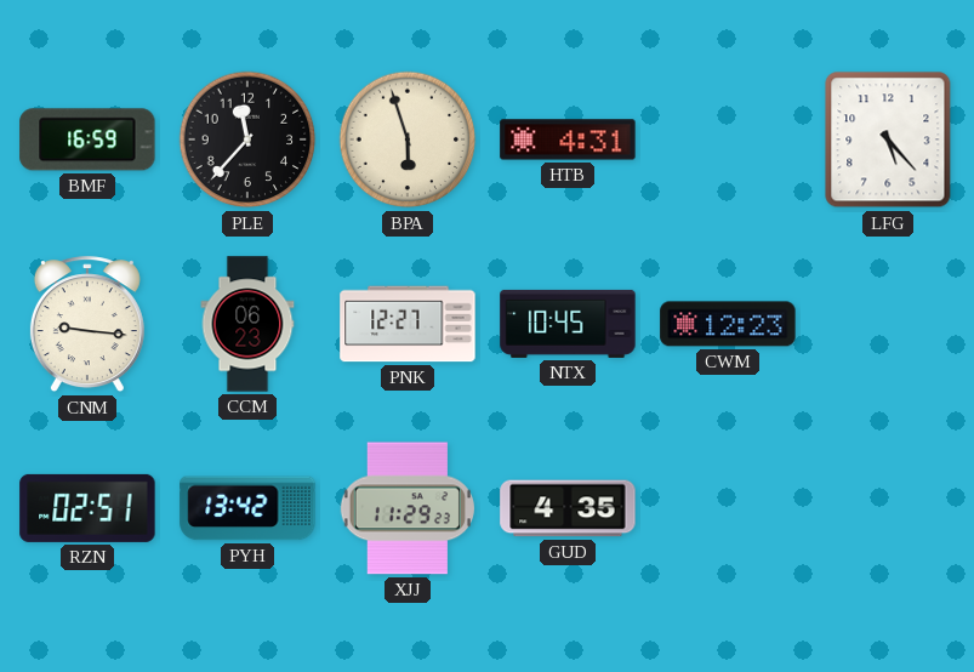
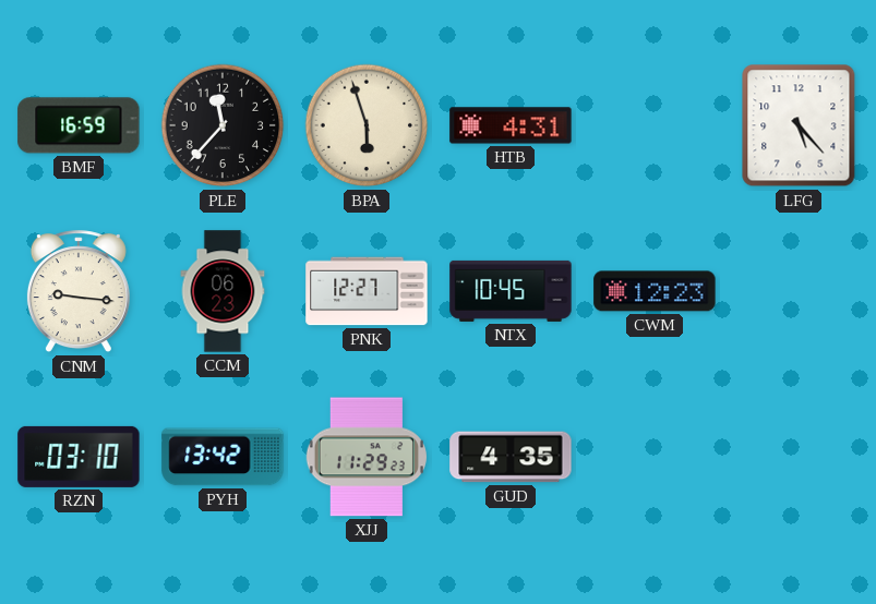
RZN: 02:51 -> 03:10 (79, 457)
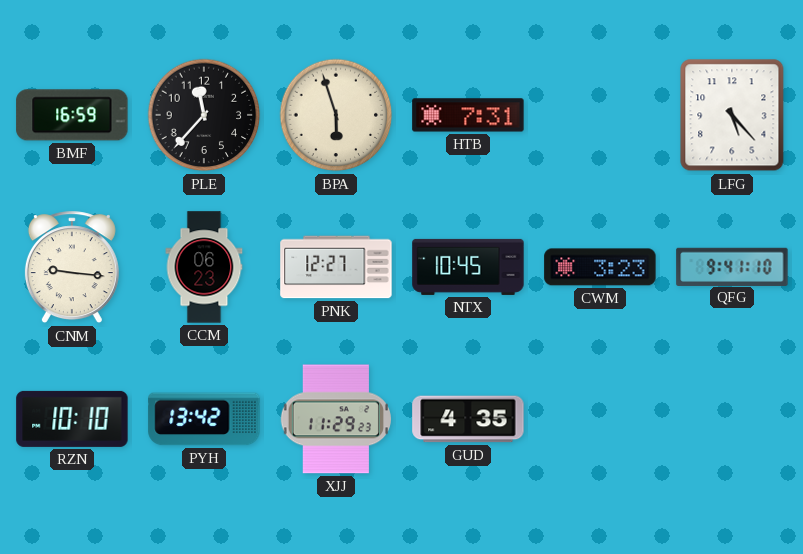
HTB: 4:31 -> 7:31 (468, 115)
CWM: 12:23 -> 3:23 (600, 267)
QFG: none -> 9:41 (732, 266)
RZN: 03:10 -> 10:10 (72, 419)
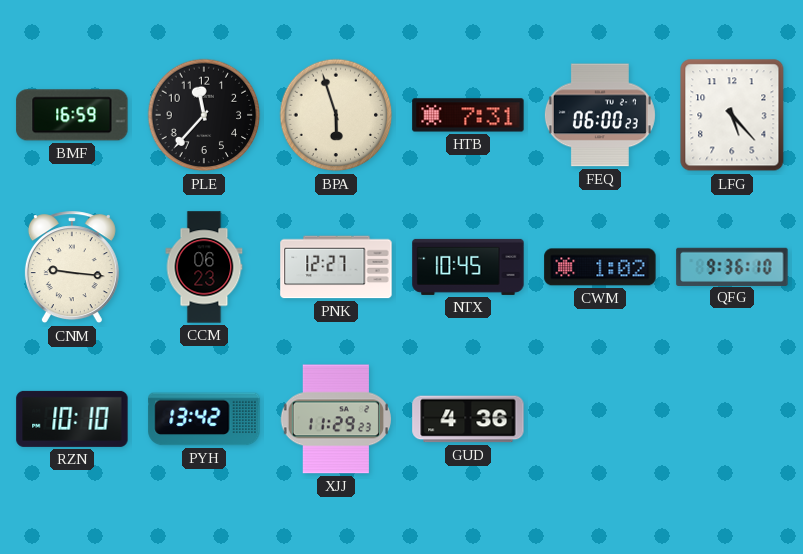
FEQ: none -> 06:00 (600, 115)
CWM: 3:23 -> 1:02 (600, 267)
QFG: 9:41 -> 9:36 (732, 266)
GUD: 4:35 -> 4:36 (468, 419)
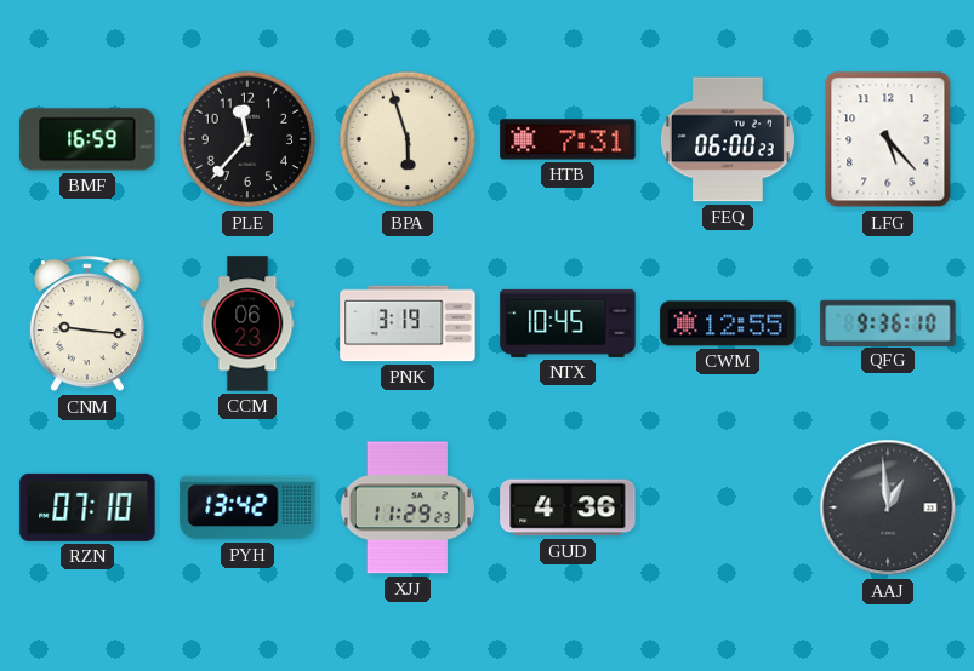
PNK: 12:27 -> 3:19 (408, 323)
CWM: 1:02 -> 12:55 (728, 323)
RZN: 10:10 -> 07:10 (87, 507)
AAJ: none -> 12:59 (888, 507)
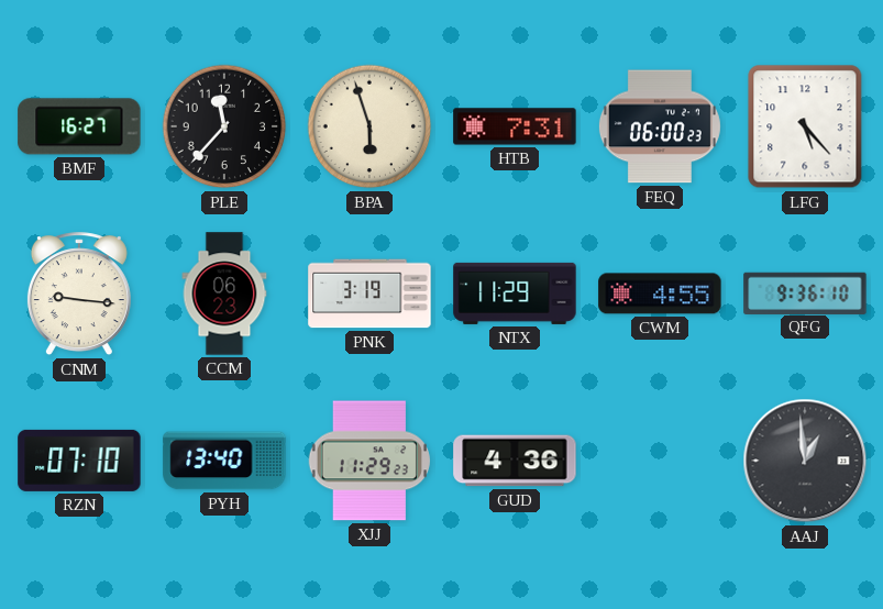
BMF: 16:59 -> 16:27 (79, 126)
NTX: 10:45 -> 11:29 (515, 294)
CWM: 12:55 -> 4:55 (660, 294)
PYH: 13:42 -> 13:40 (224, 461)
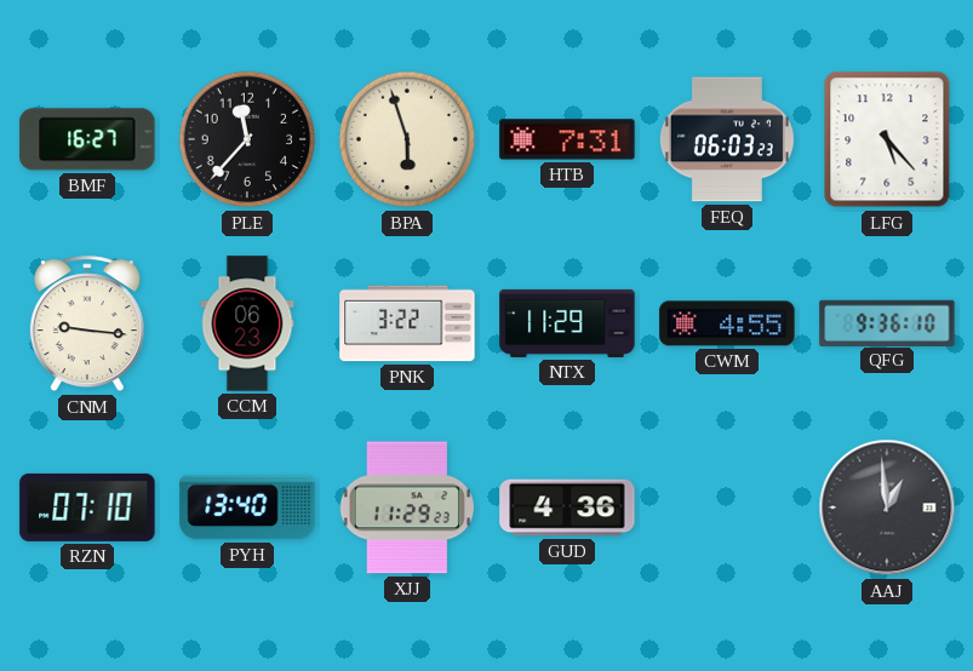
FEQ: 06:00 -> 06:03 (727, 139)
PNK: 3:19 -> 3:22 (407, 323)
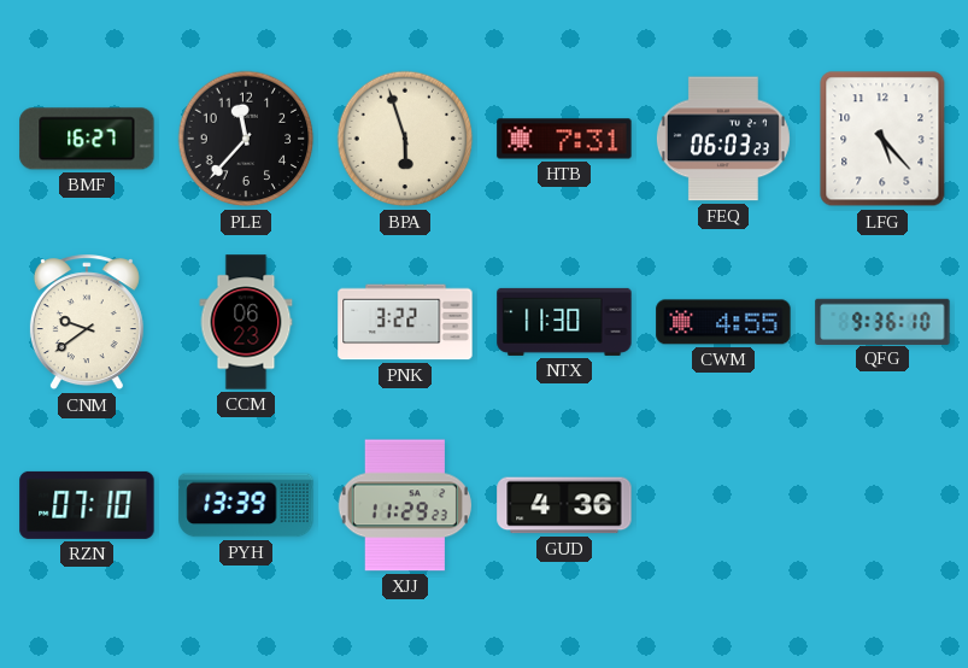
CNM: 9:16 -> 9:39 (87, 323)
NTX: 11:29 -> 11:30 (564, 322)
PYH: 13:40 -> 13:39 (246, 505)
AAJ: 12:59 -> none (887, 507)
